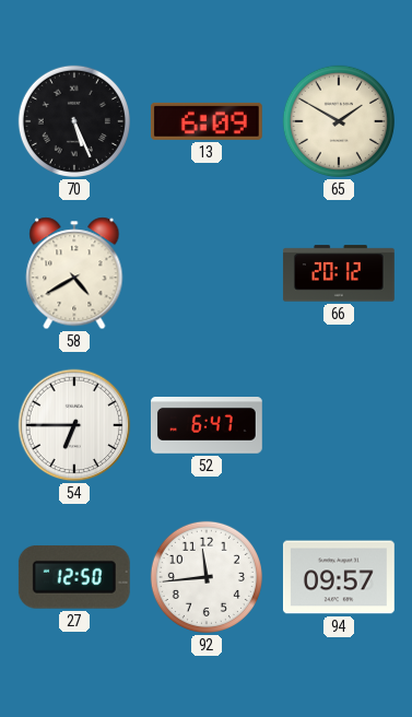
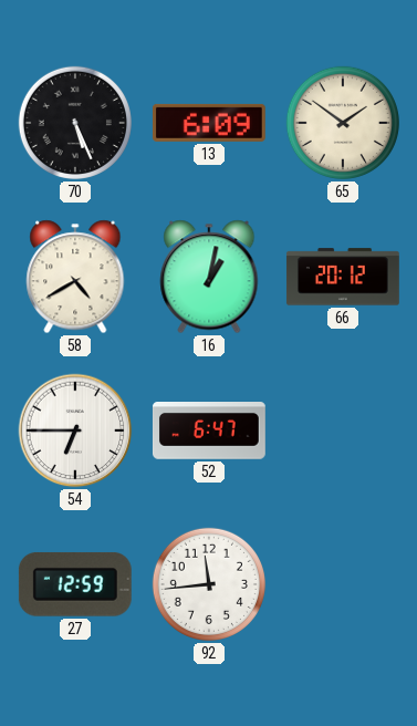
65: 1:50 -> 1:51 (343, 123)
16: none -> 1:02 (209, 277)
27: 12:50 -> 12:59 (75, 584)
94: 09:57 -> none (339, 577)
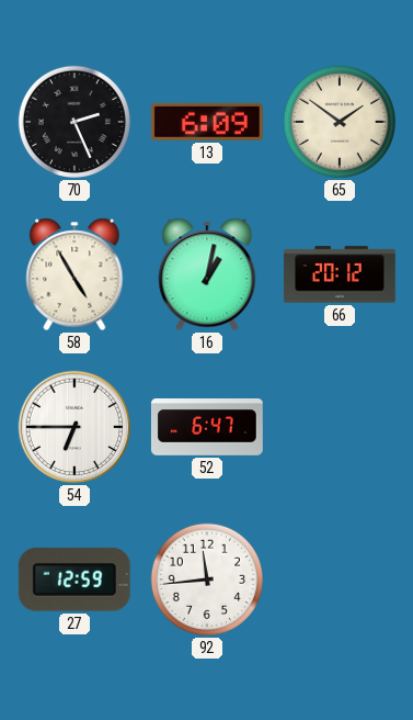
70: 5:26 -> 2:26 (74, 122)
58: 4:40 -> 4:55 (74, 274)
